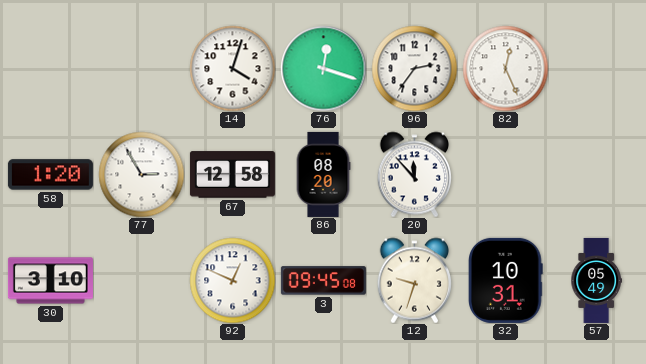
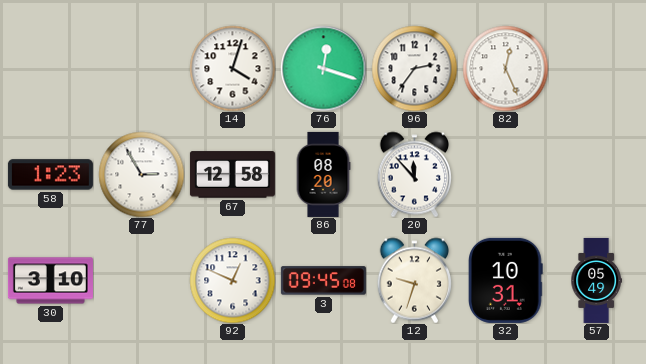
58: 1:20 -> 1:23 (50, 175)
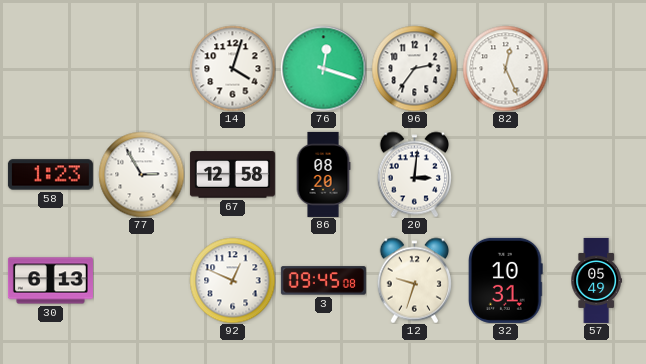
20: 11:53 -> 3:01 (414, 174)
30: 3:10 -> 6:13 (50, 281)
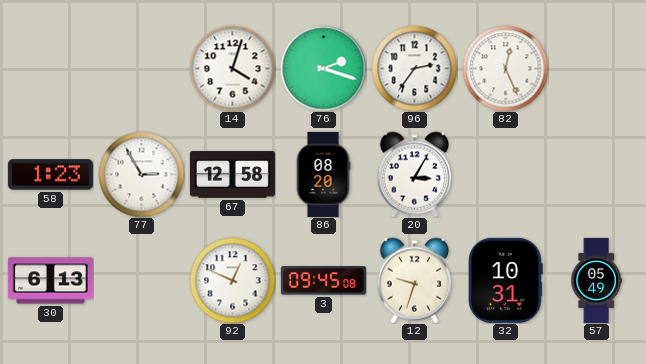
76: 12:18 -> 2:18 (323, 68)
20: 3:01 -> 3:05 (414, 174)
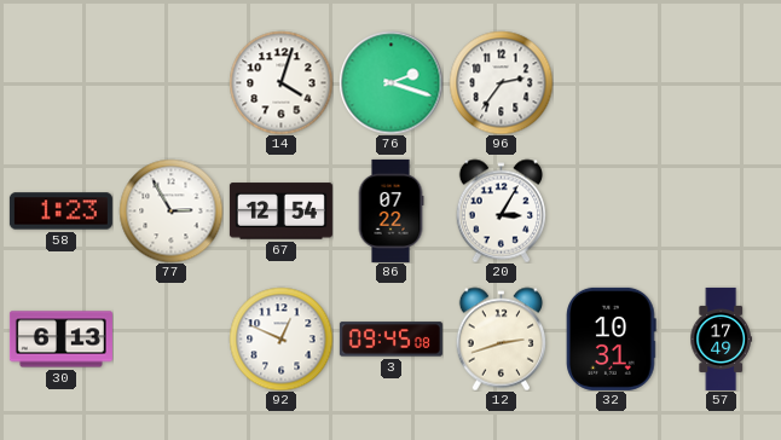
82: 12:26 -> none (505, 68)
67: 12:58 -> 12:54 (280, 212)
86: 08:20 -> 07:22 (390, 210)
12: 9:33 -> 2:42 (501, 338)
57: 05:49 -> 17:49 (721, 338)
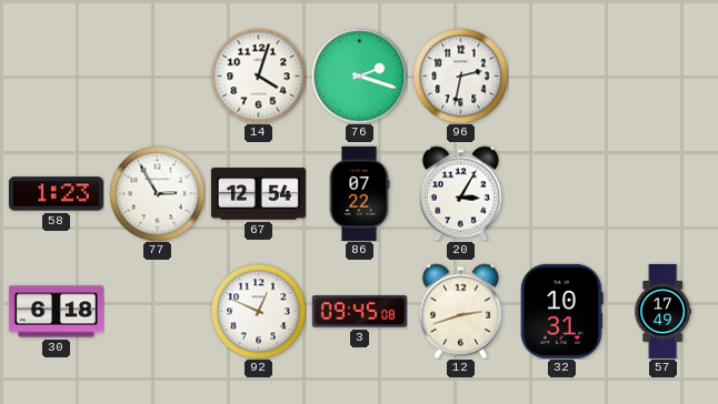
96: 2:36 -> 2:32 (460, 75)
30: 6:13 -> 6:18 (56, 312)
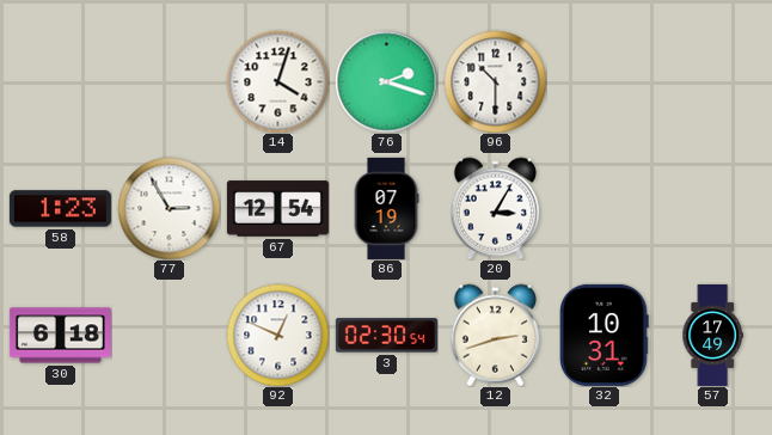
96: 2:32 -> 10:30 (495, 81)
86: 07:22 -> 07:19 (386, 208)
3: 09:45 -> 02:30 (386, 336)
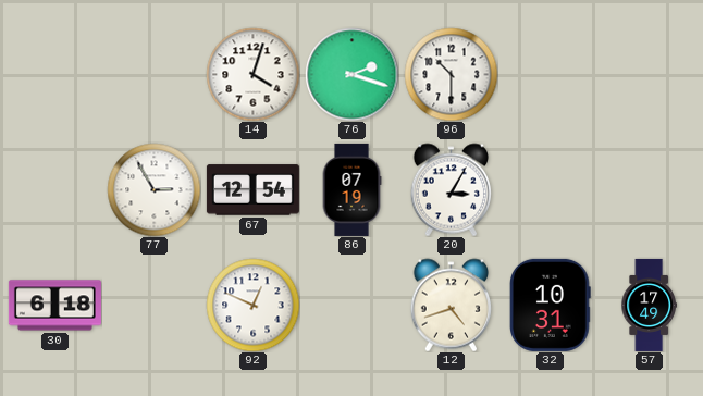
58: 1:23 -> none (60, 209)
3: 02:30 -> none (386, 336)
12: 2:42 -> 4:42 (451, 305)
